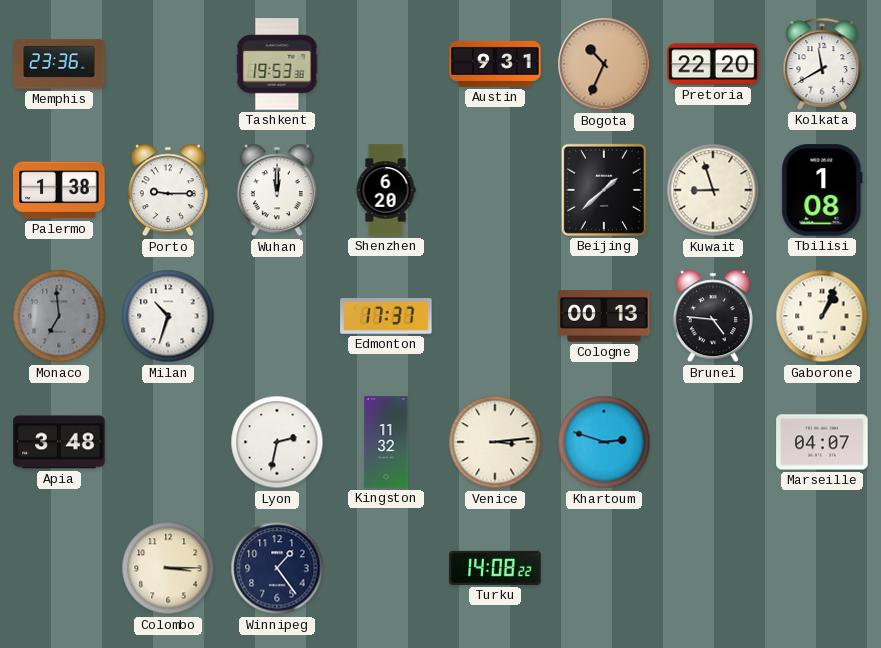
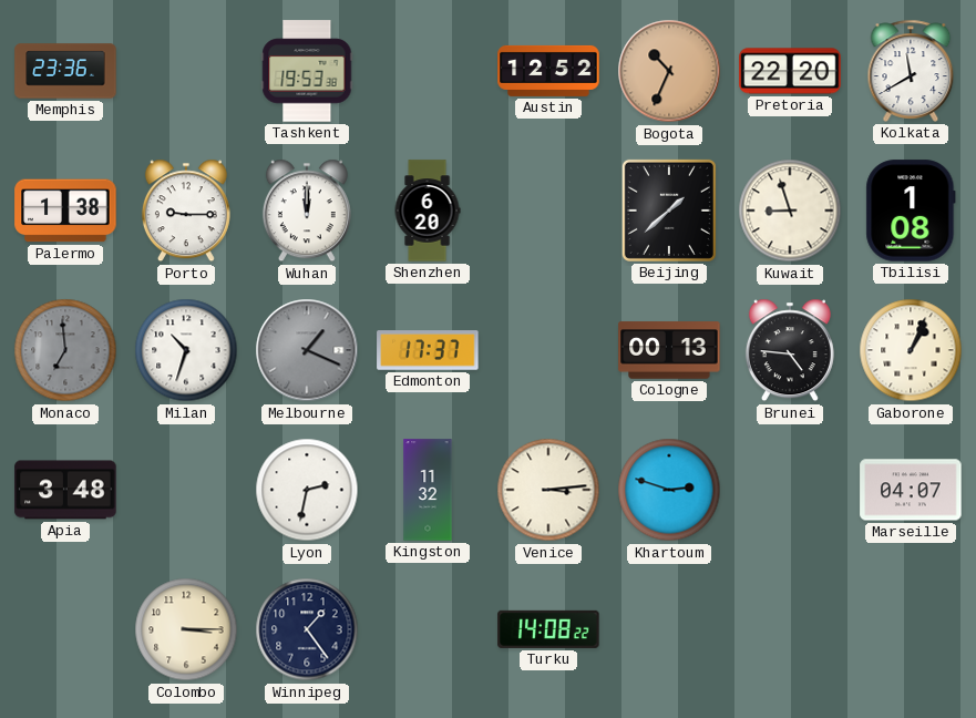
Austin: 9:31 -> 12:52 (548, 71)
Melbourne: none -> 1:19 (307, 350)
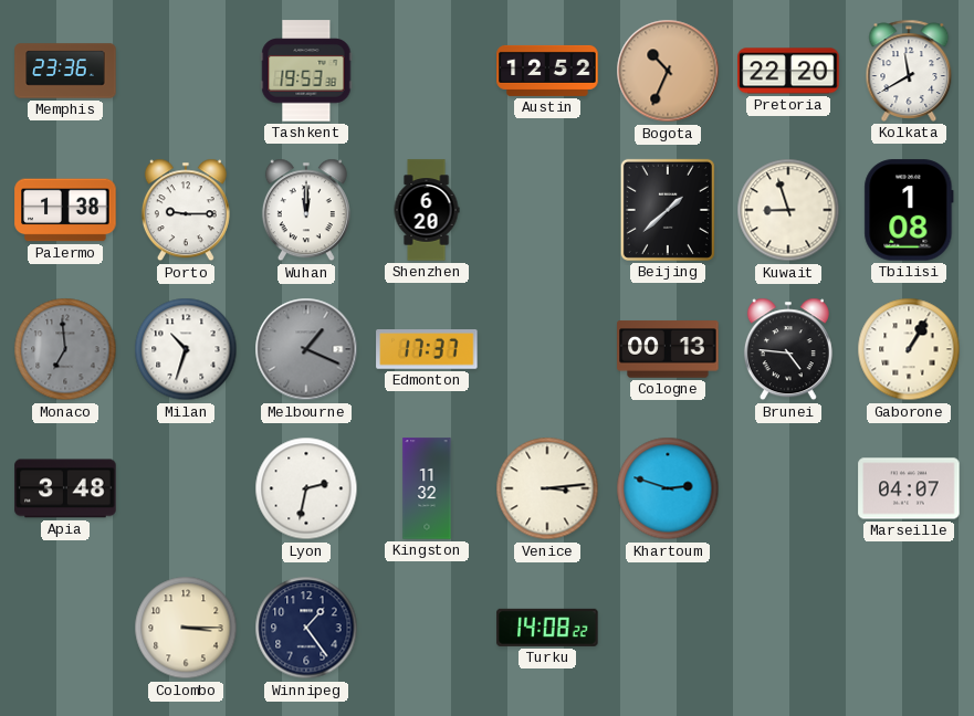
Gaborone: 1:04 -> 1:05 (909, 349)
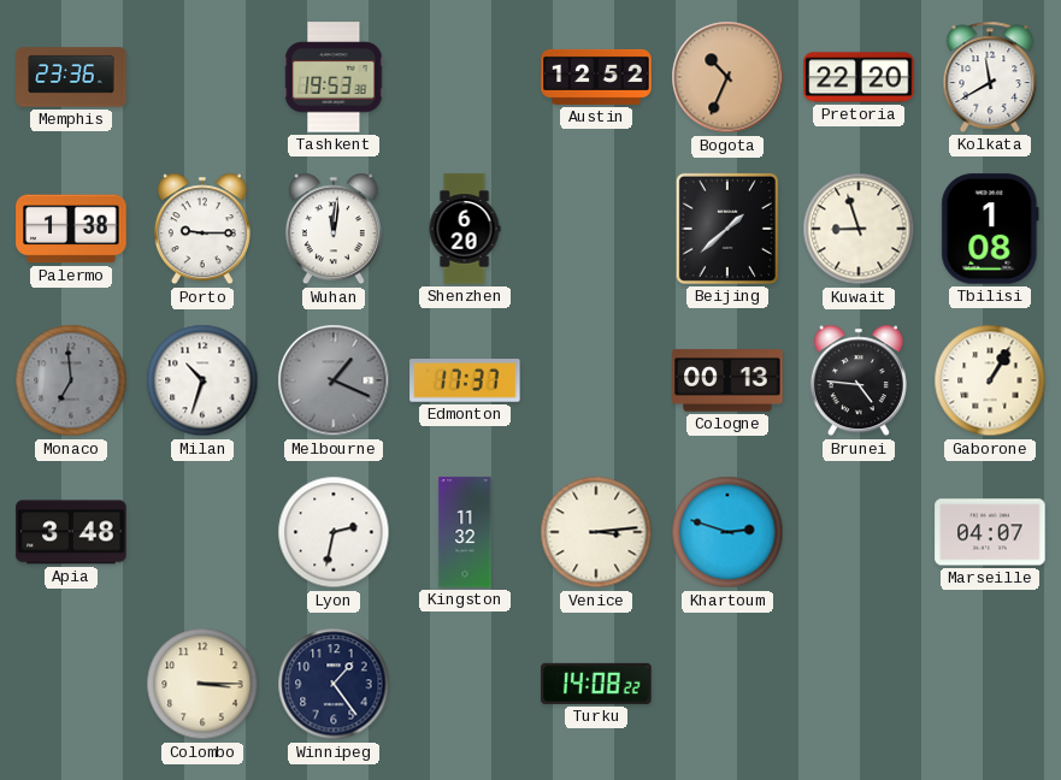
Wuhan: 12:00 -> 12:01 (334, 229)
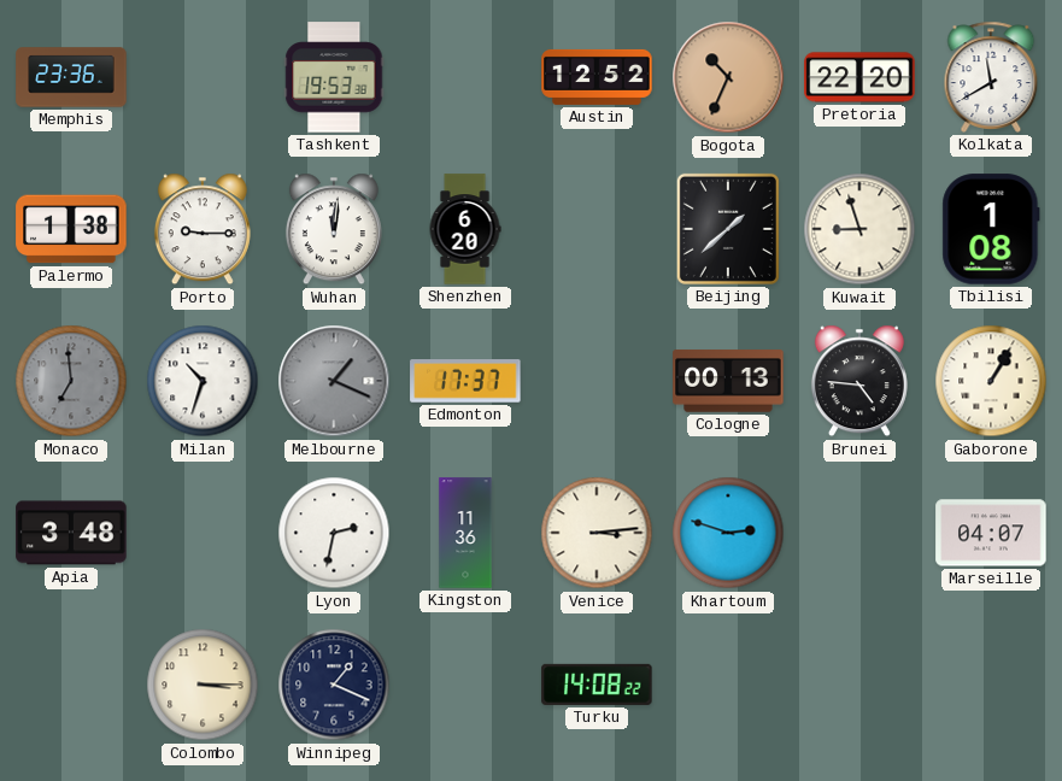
Kingston: 11:32 -> 11:36 (465, 533)
Winnipeg: 1:24 -> 1:19 (334, 685)
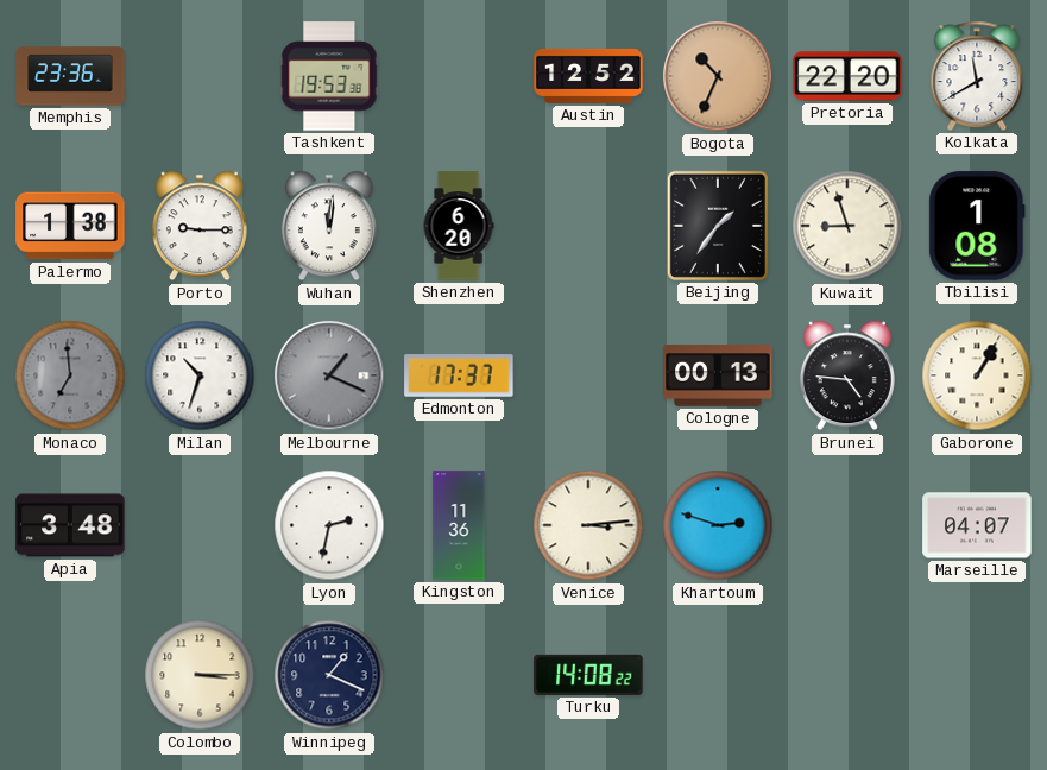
Beijing: 1:38 -> 1:36 (718, 226)
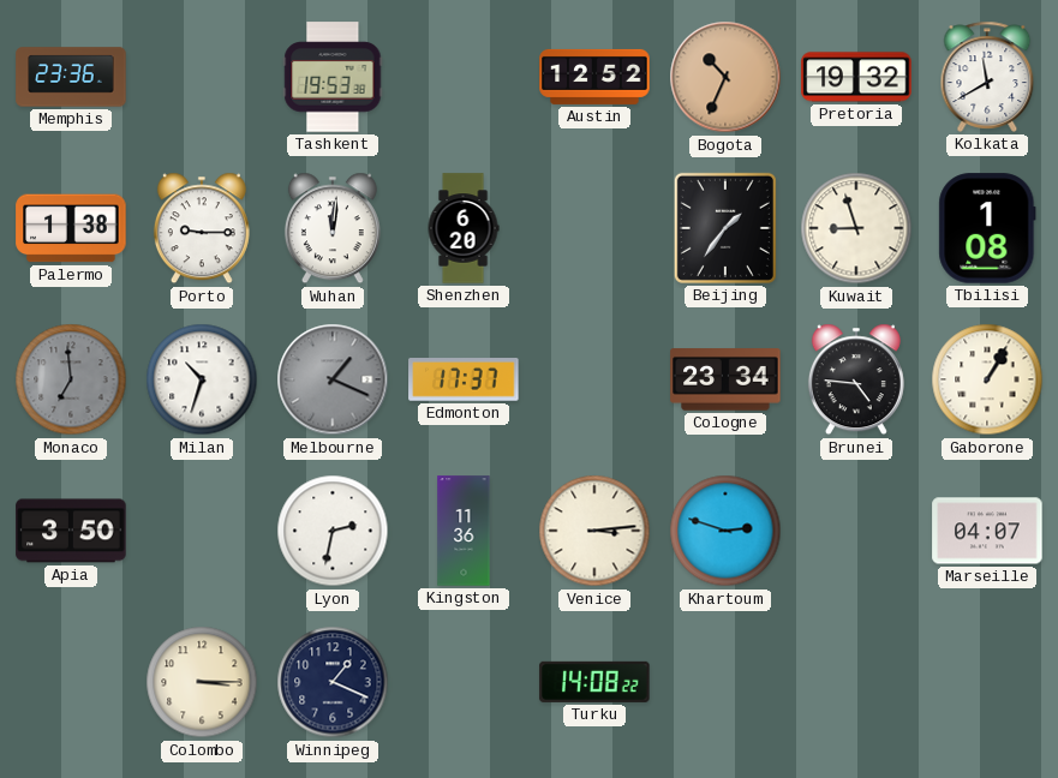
Pretoria: 22:20 -> 19:32 (856, 77)
Cologne: 00:13 -> 23:34 (725, 379)
Apia: 3:48 -> 3:50 (71, 531)
